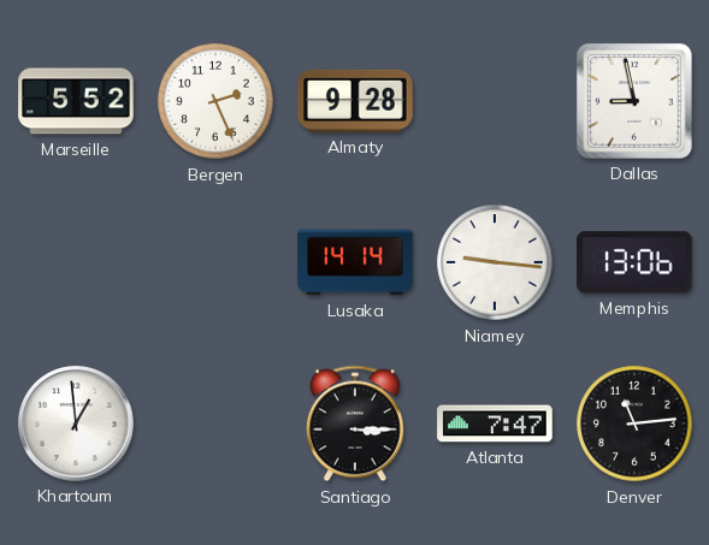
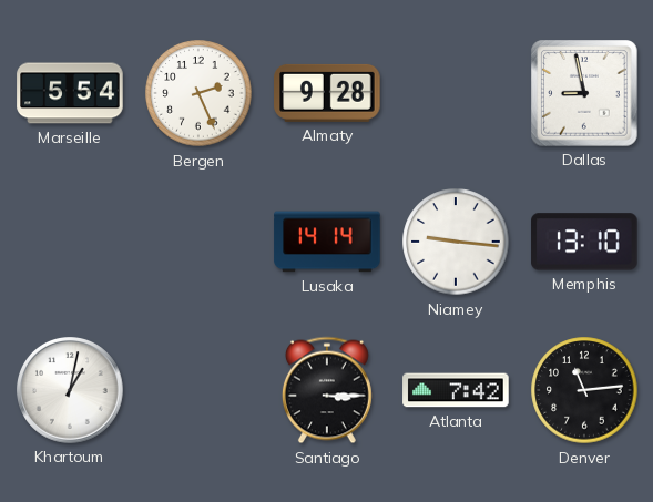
Marseille: 5:52 -> 5:54 (70, 93)
Memphis: 13:06 -> 13:10 (584, 242)
Khartoum: 12:59 -> 1:02 (70, 390)
Atlanta: 7:47 -> 7:42 (456, 390)
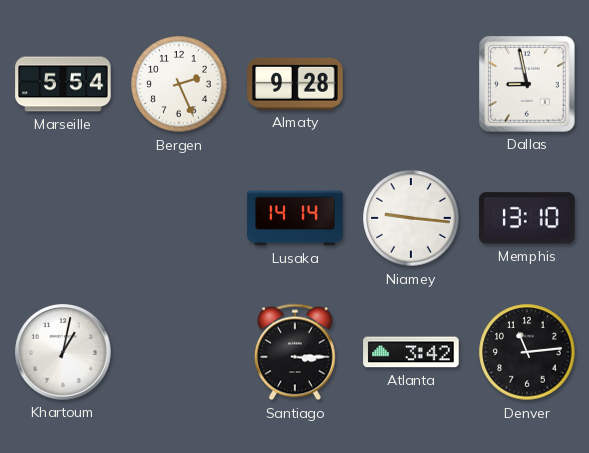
Atlanta: 7:42 -> 3:42 (411, 352)
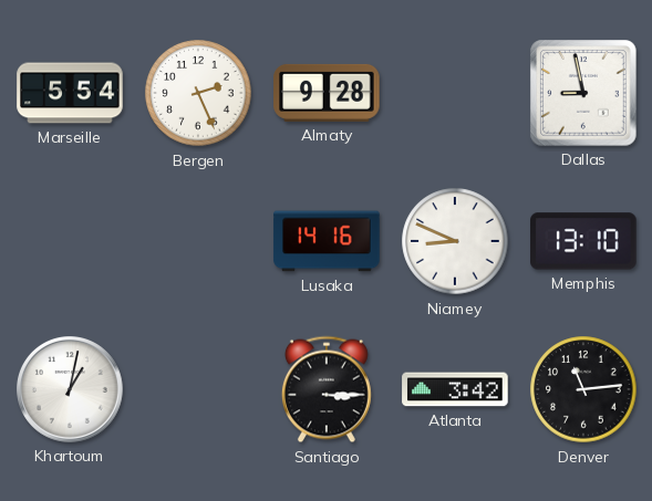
Lusaka: 14:14 -> 14:16 (327, 241)
Niamey: 9:16 -> 8:49 (455, 241)
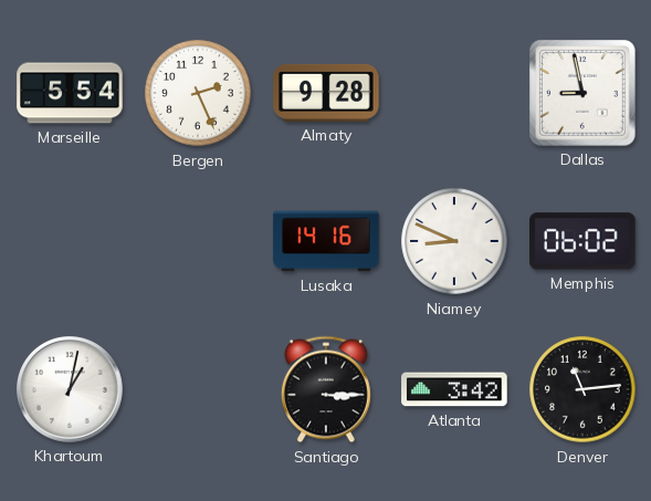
Memphis: 13:10 -> 06:02 (582, 241)
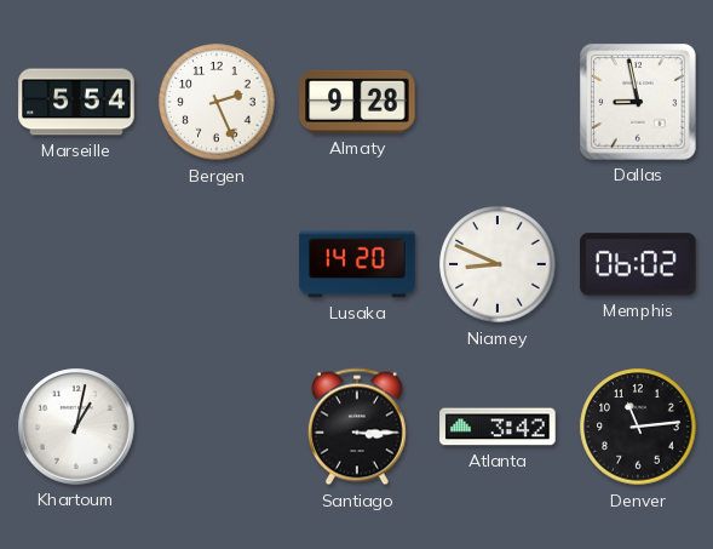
Lusaka: 14:16 -> 14:20 (357, 264)
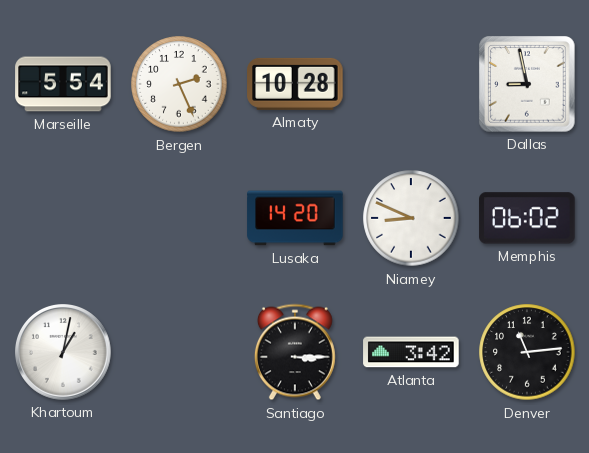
Almaty: 9:28 -> 10:28 (295, 84)
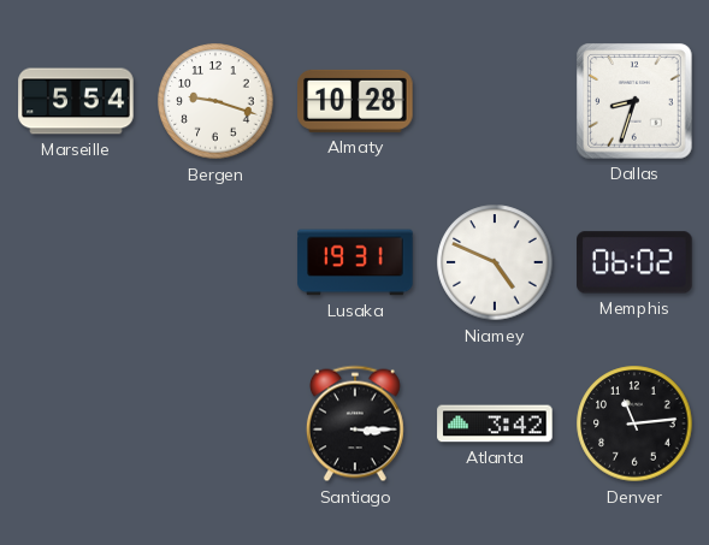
Bergen: 2:26 -> 9:18 (215, 101)
Dallas: 8:58 -> 8:33 (634, 101)
Lusaka: 14:20 -> 19:31 (355, 262)
Niamey: 8:49 -> 4:49 (495, 262)
Khartoum: 1:02 -> none (63, 352)
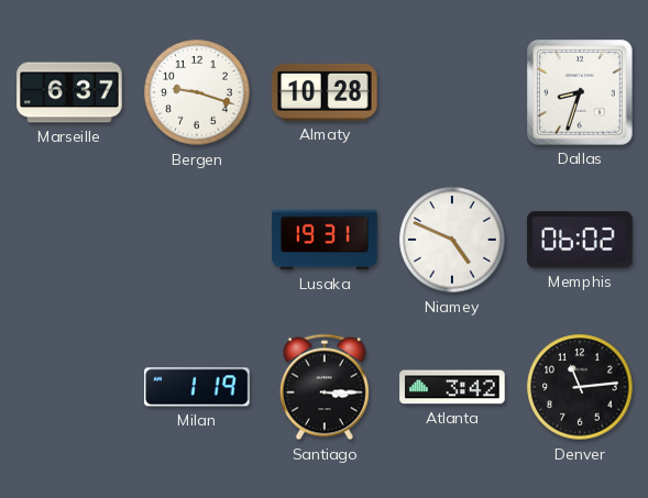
Marseille: 5:54 -> 6:37 (69, 92)
Milan: none -> 1:19 (198, 387)
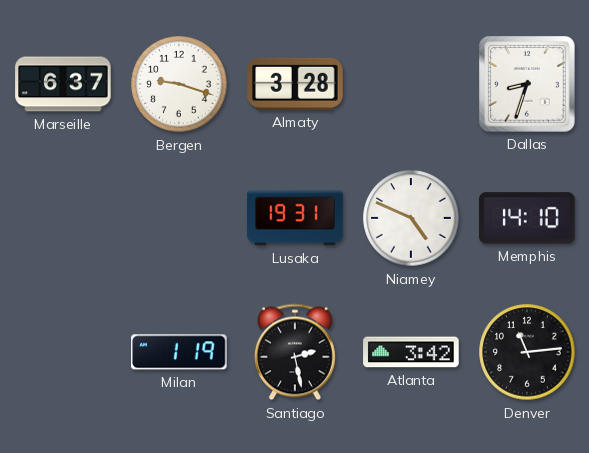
Almaty: 10:28 -> 3:28 (295, 84)
Memphis: 06:02 -> 14:10 (527, 218)
Santiago: 3:15 -> 2:28 (295, 352)
